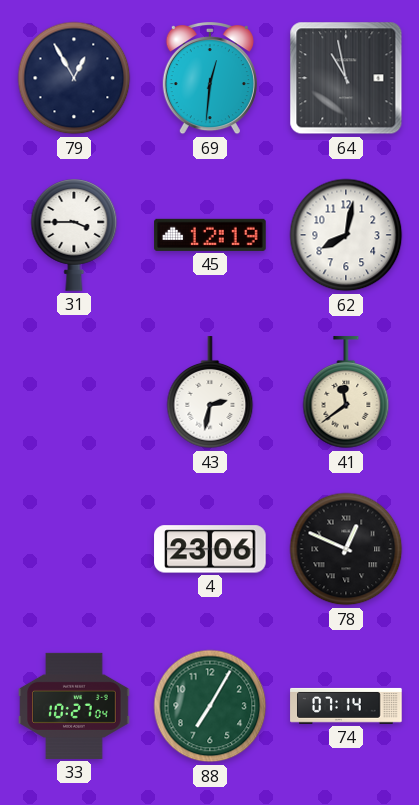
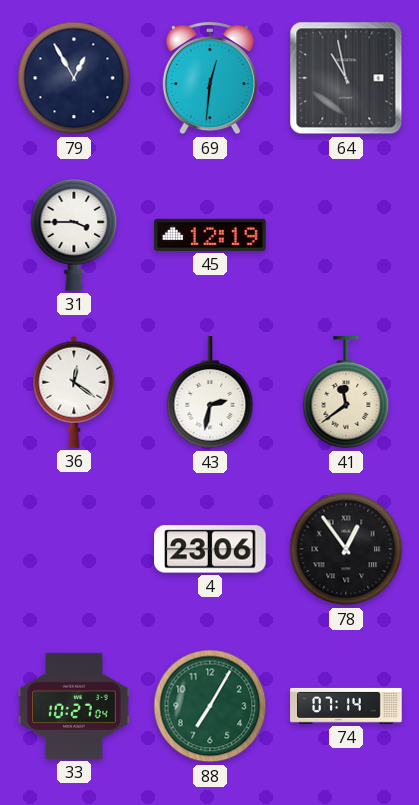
62: 8:02 -> none (346, 235)
36: none -> 12:21 (74, 392)
78: 12:49 -> 12:54 (346, 549)
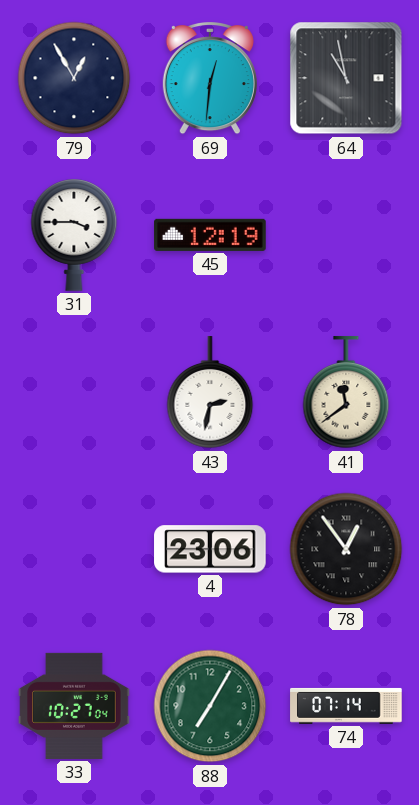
36: 12:21 -> none (74, 392)
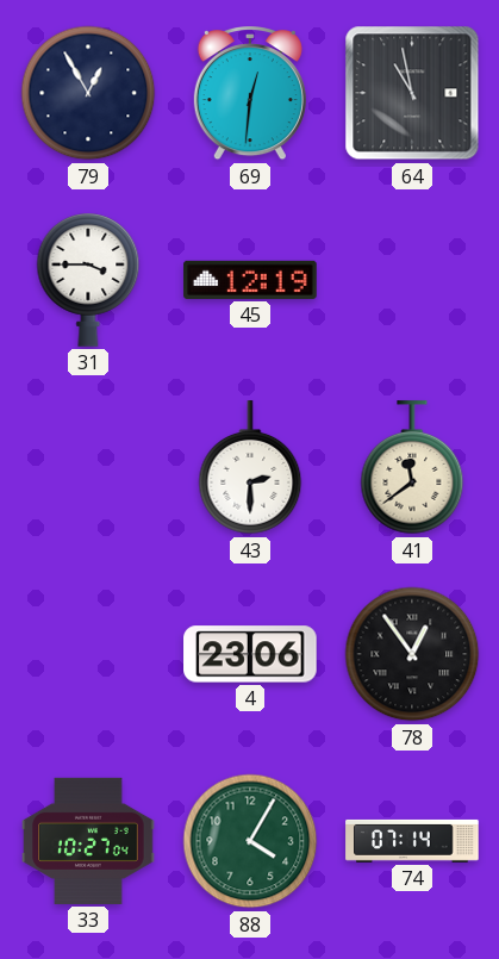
43: 2:32 -> 2:30 (250, 468)
88: 7:05 -> 4:05 (250, 841)
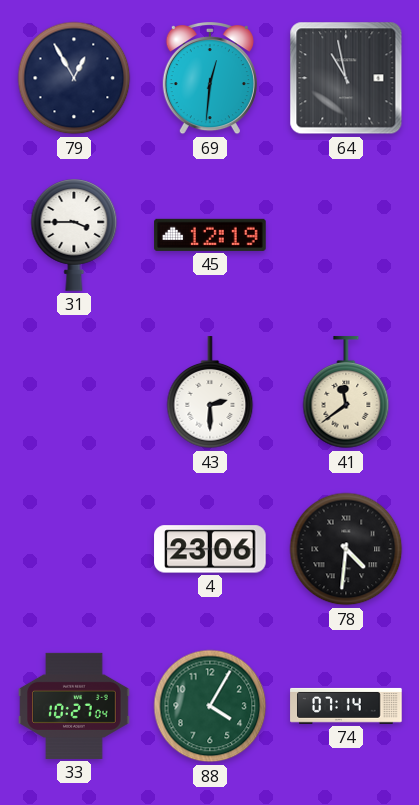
78: 12:54 -> 4:31 (346, 549)
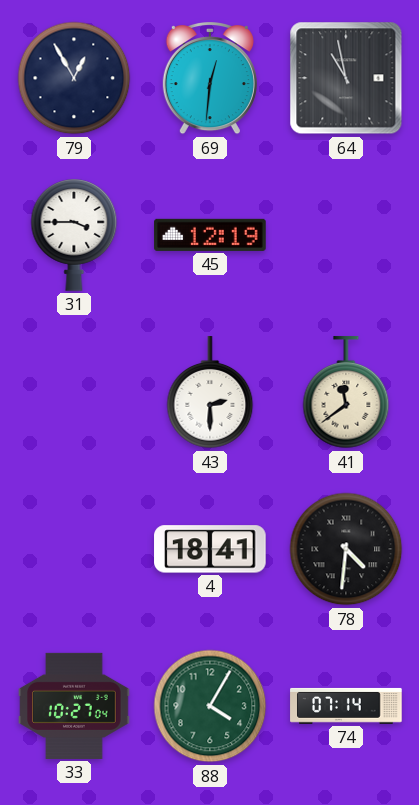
4: 23:06 -> 18:41 (210, 549)
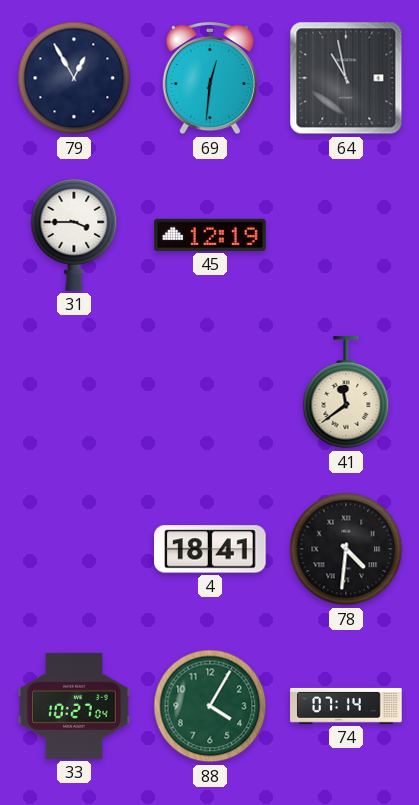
43: 2:30 -> none (210, 393)
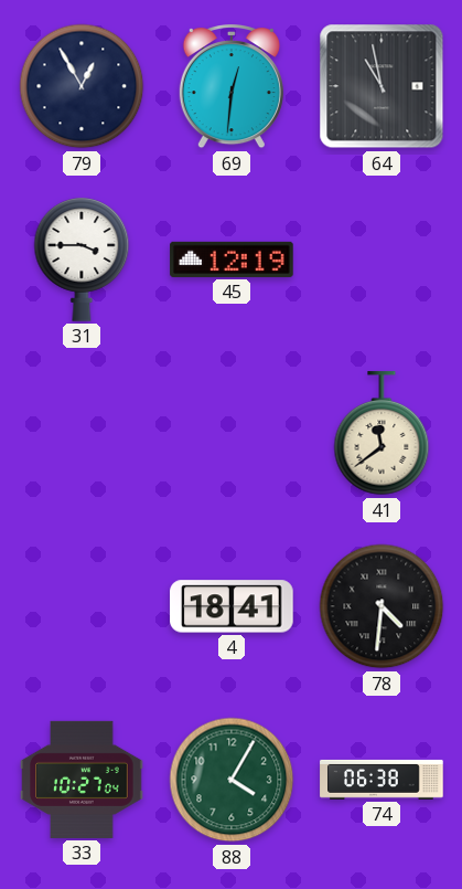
74: 07:14 -> 06:38 (382, 780)
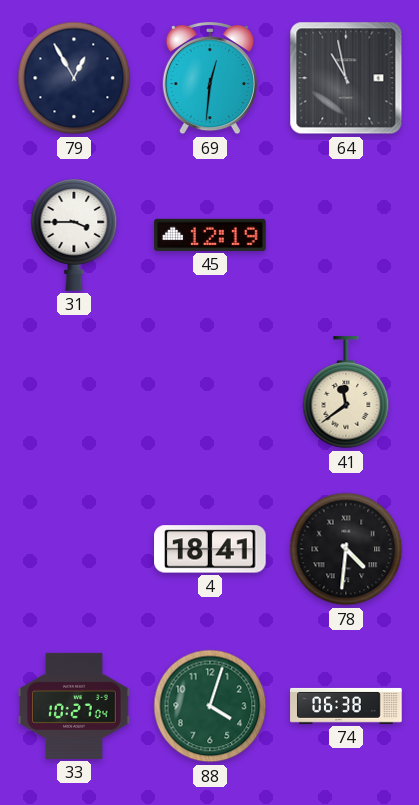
88: 4:05 -> 4:03 (210, 706)
